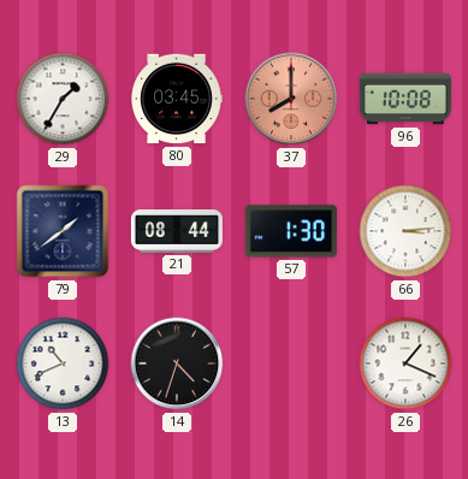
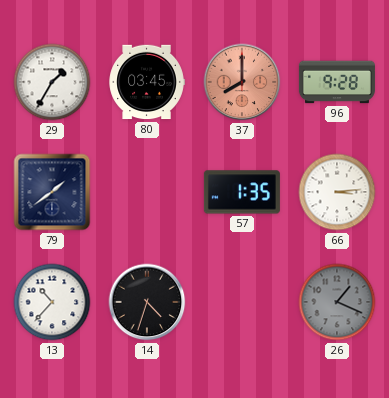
96: 10:08 -> 9:28 (337, 82)
21: 08:44 -> none (177, 231)
57: 1:30 -> 1:35 (242, 192)
13: 10:41 -> 10:37 (52, 302)
26 dial: white -> grey (337, 302)
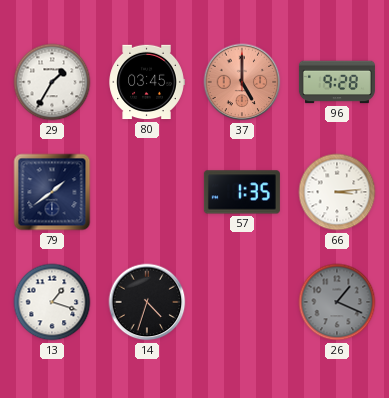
37: 8:00 -> 5:00 (242, 82)
13: 10:37 -> 1:18 (52, 302)
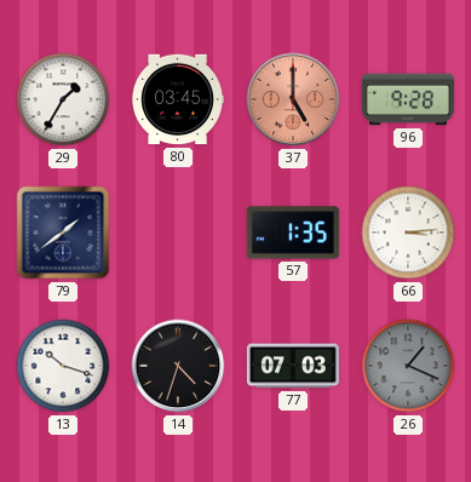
13: 1:18 -> 10:18 (63, 366)
77: none -> 07:03 (293, 366)
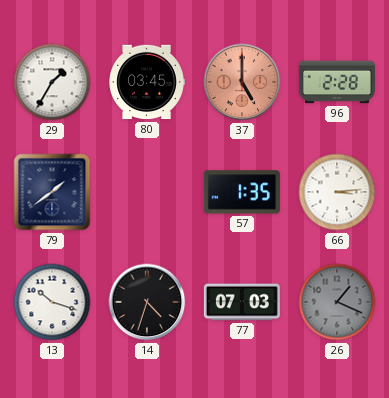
96: 9:28 -> 2:28 (337, 82)
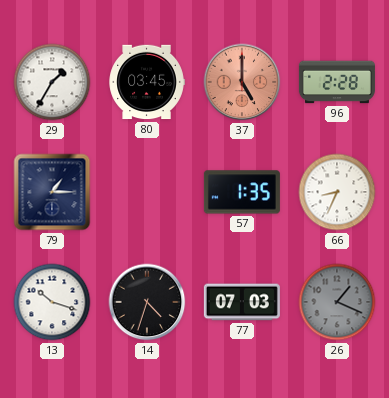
79: 1:39 -> 1:15 (52, 192)
66: 3:14 -> 8:34 (337, 192)
